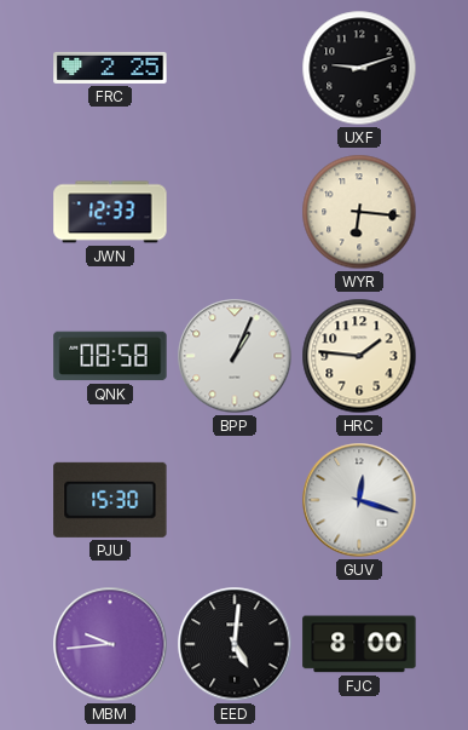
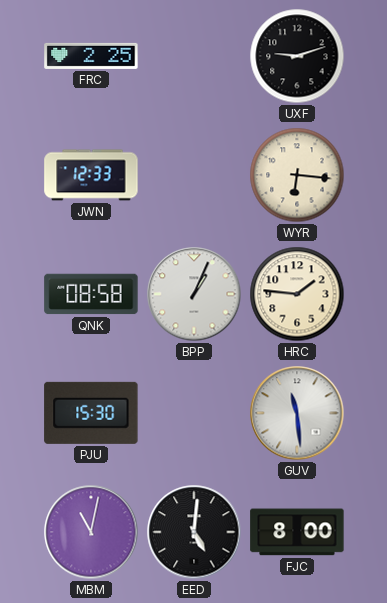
GUV: 12:18 -> 11:29 (297, 413)
MBM: 9:44 -> 11:02 (91, 532)
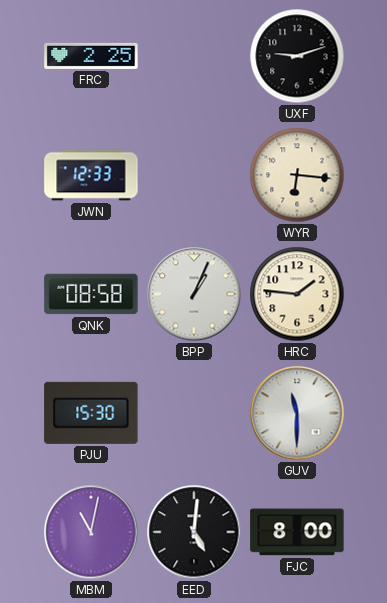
GUV: 11:29 -> 11:30 (297, 413)
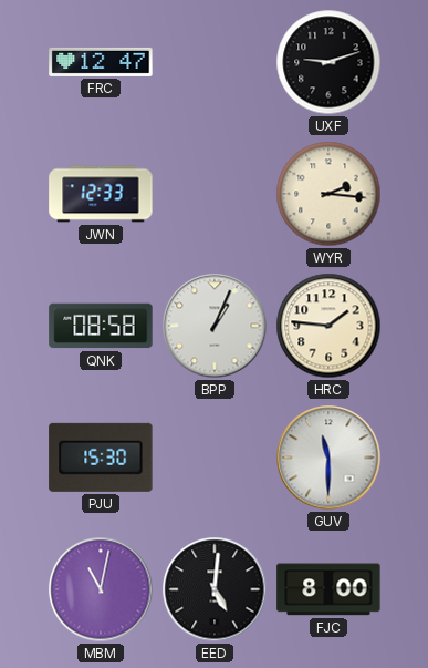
FRC: 2:25 -> 12:47 (101, 62)
WYR: 6:16 -> 2:16 (328, 194)
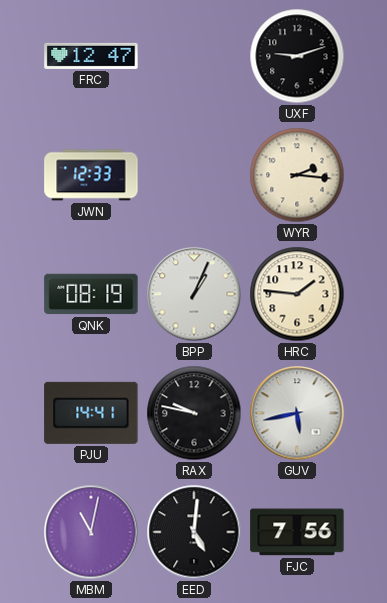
QNK: 08:58 -> 08:19 (91, 294)
PJU: 15:30 -> 14:41 (91, 413)
RAX: none -> 9:47 (194, 413)
GUV: 11:30 -> 5:43 (297, 413)
FJC: 8:00 -> 7:56 (297, 532)
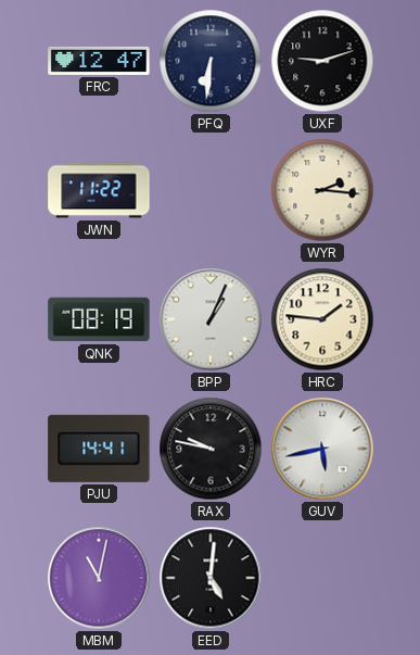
PFQ: none -> 6:31 (211, 61)
JWN: 12:33 -> 11:22 (99, 190)
FJC: 7:56 -> none (297, 532)
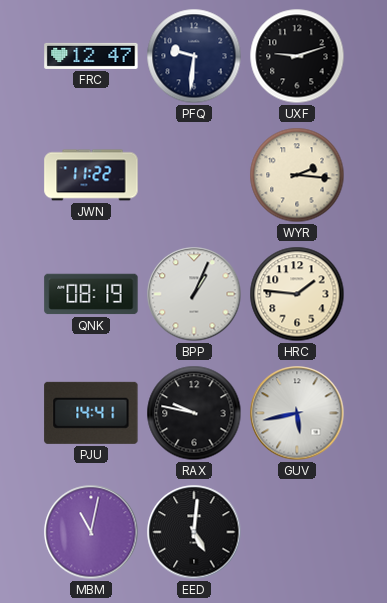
PFQ: 6:31 -> 9:31 (194, 56)
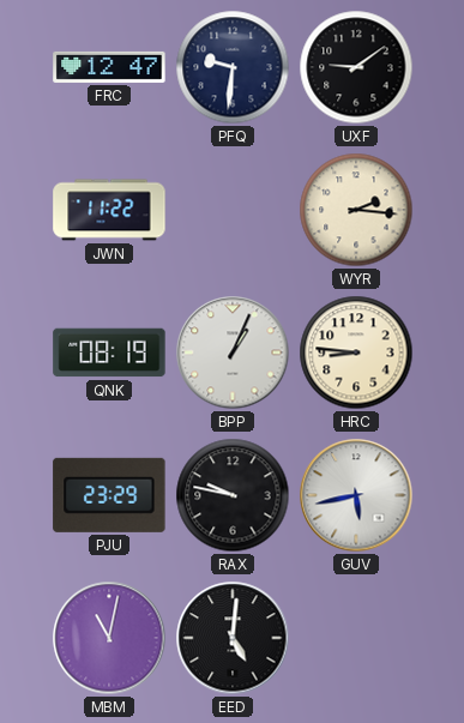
UXF: 9:12 -> 9:09 (356, 67)
HRC: 1:46 -> 8:46 (356, 353)
PJU: 14:41 -> 23:29 (109, 495)
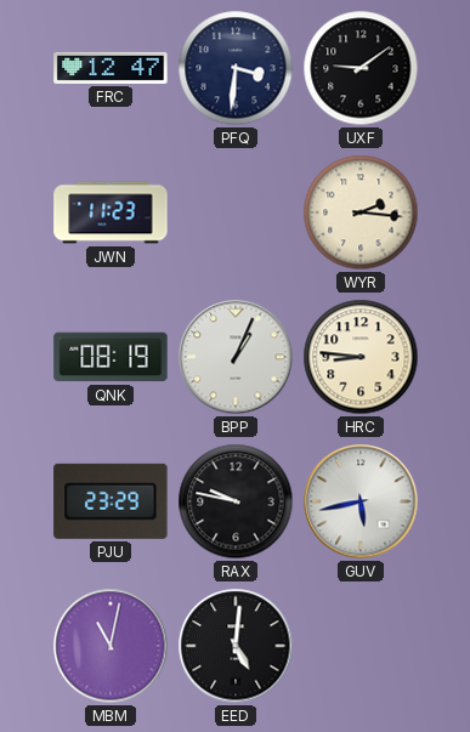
PFQ: 9:31 -> 3:31 (236, 68)
JWN: 11:22 -> 11:23 (111, 212)
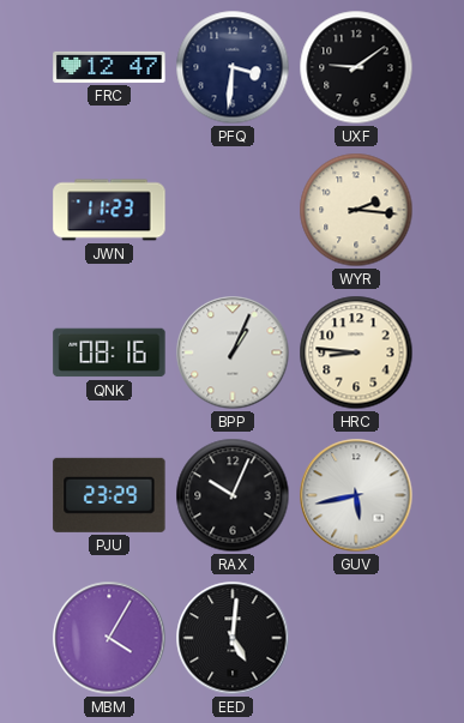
QNK: 08:19 -> 08:16 (109, 353)
RAX: 9:47 -> 10:04 (233, 495)
MBM: 11:02 -> 4:05 (109, 638)
